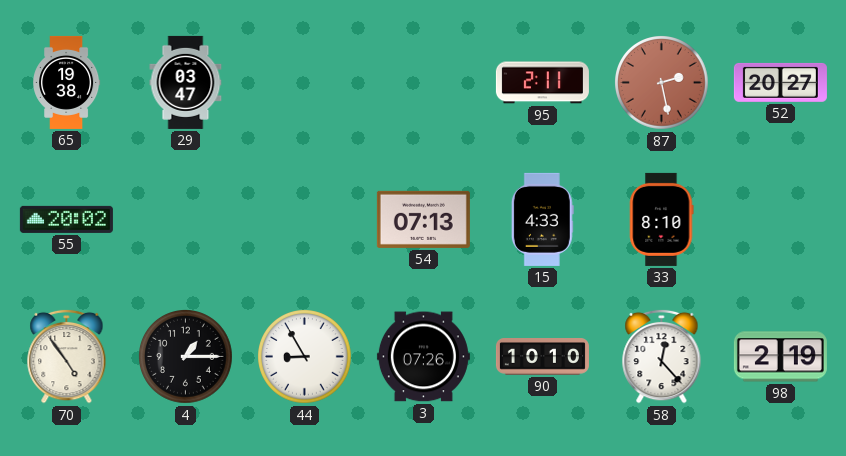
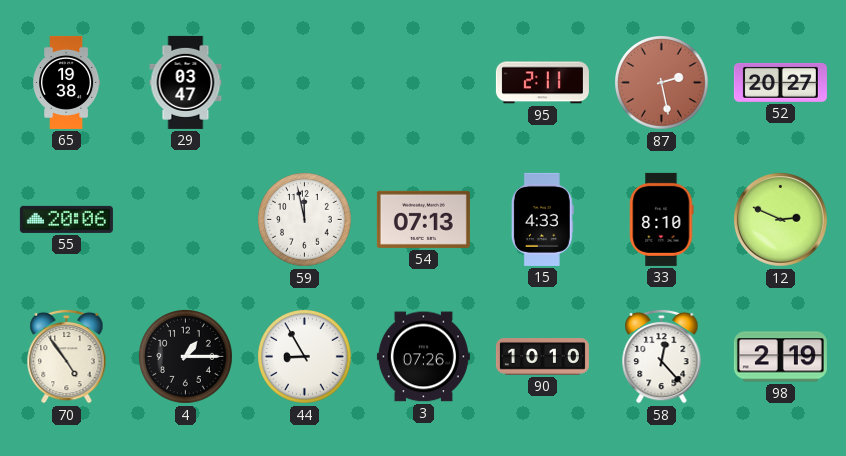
55: 20:02 -> 20:06 (66, 219)
59: none -> 11:58 (305, 220)
12: none -> 2:49 (780, 219)
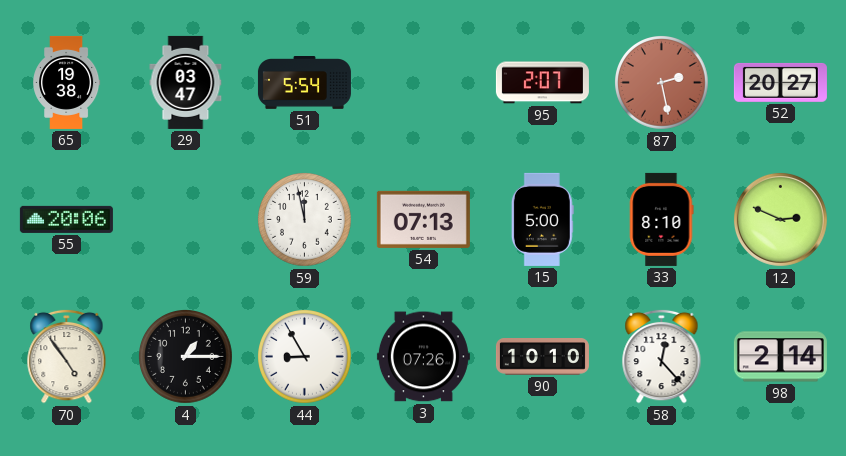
51: none -> 5:54 (304, 83)
95: 2:11 -> 2:07 (542, 83)
15: 4:33 -> 5:00 (542, 219)
98: 2:19 -> 2:14 (780, 357)
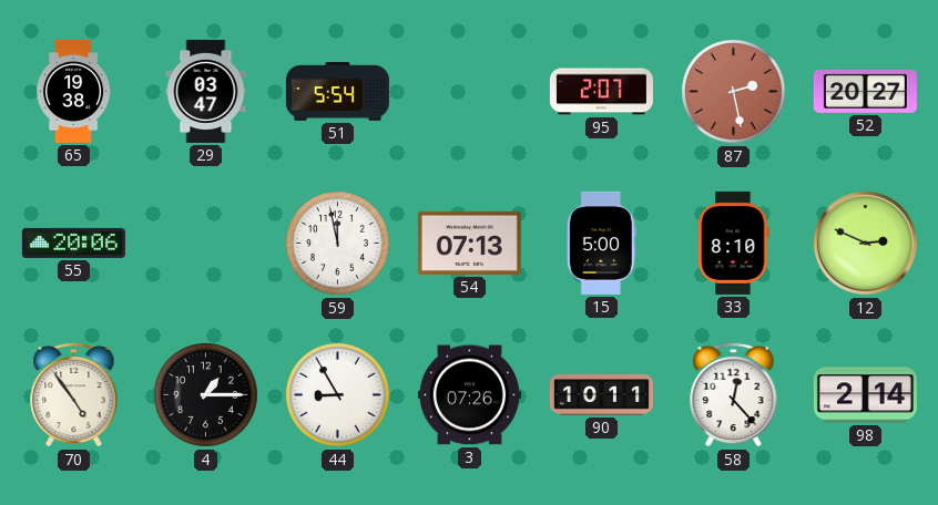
90: 10:10 -> 10:11 (601, 395)
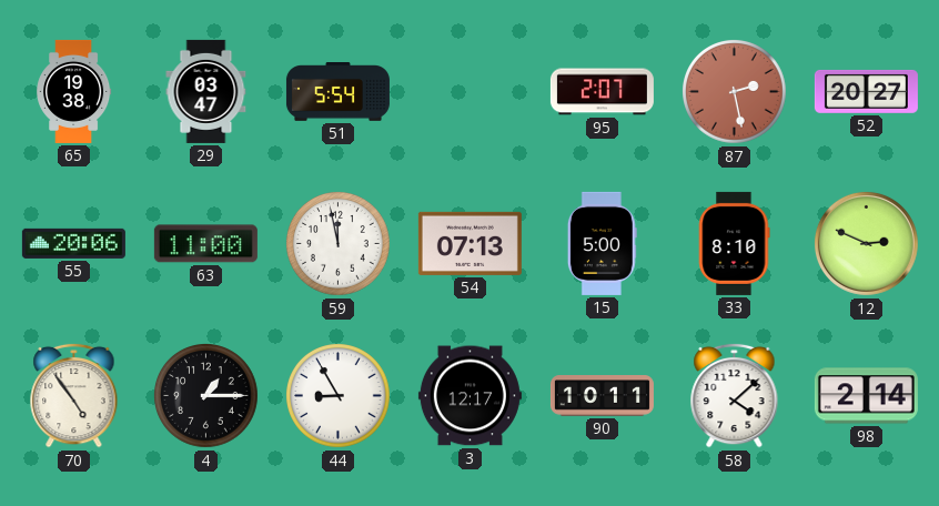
63: none -> 11:00 (205, 244)
3: 07:26 -> 12:17 (469, 396)
58: 12:23 -> 4:08 (735, 395)
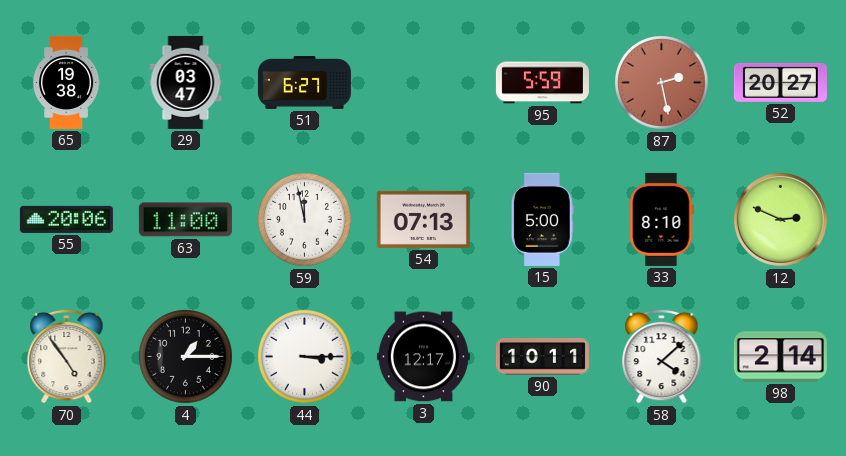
51: 5:54 -> 6:27 (304, 83)
95: 2:07 -> 5:59 (542, 83)
44: 8:55 -> 3:15 (305, 357)
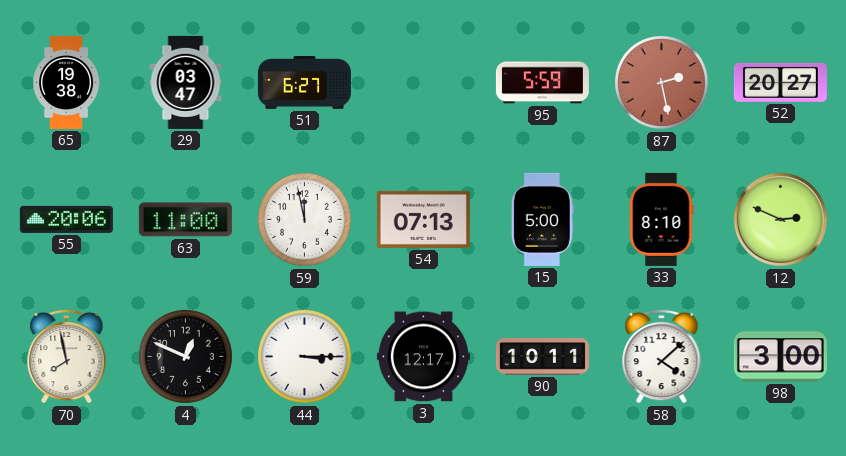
70: 4:54 -> 7:58 (67, 356)
4: 1:15 -> 12:49 (186, 357)
98: 2:14 -> 3:00 (780, 357)
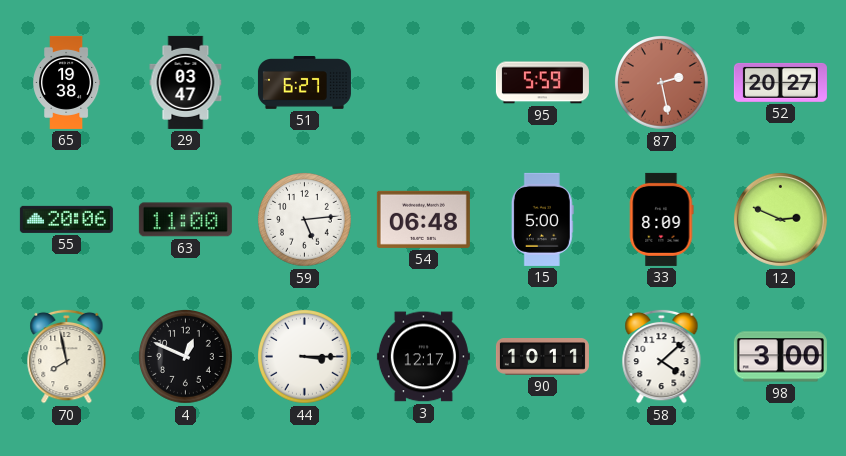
59: 11:58 -> 5:14 (305, 220)
54: 07:13 -> 06:48 (423, 219)
33: 8:10 -> 8:09 (661, 219)
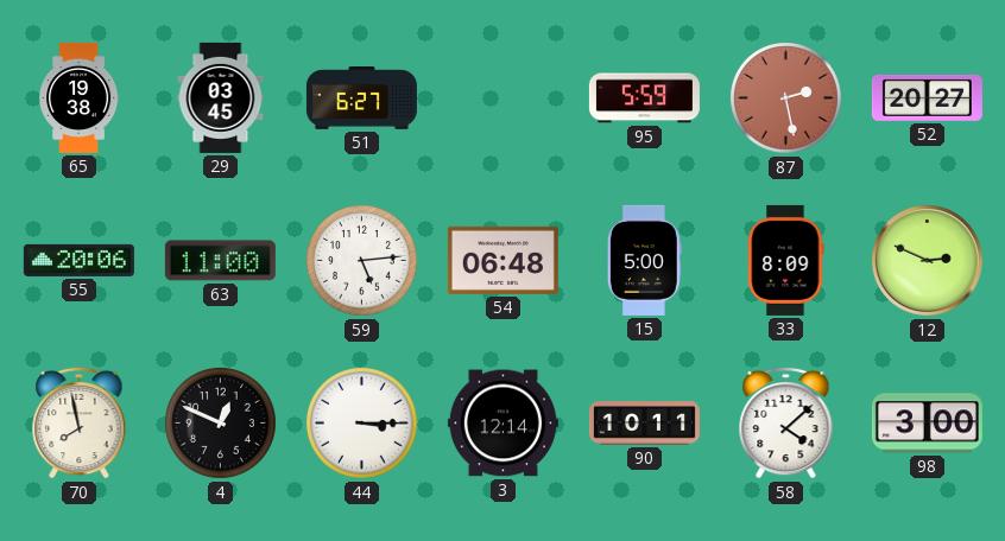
29: 03:47 -> 03:45 (221, 97)
3: 12:17 -> 12:14 (502, 424)
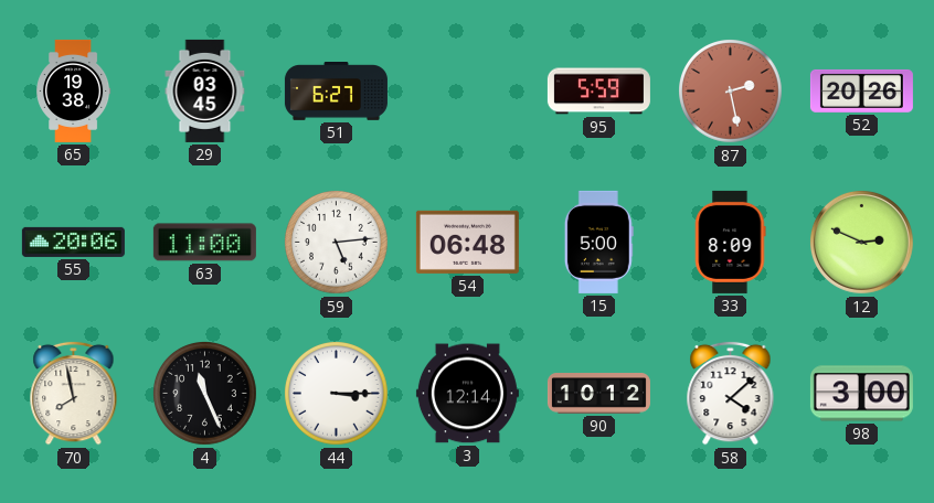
52: 20:27 -> 20:26 (861, 90)
4: 12:49 -> 11:26 (205, 394)
90: 10:11 -> 10:12 (598, 394)
